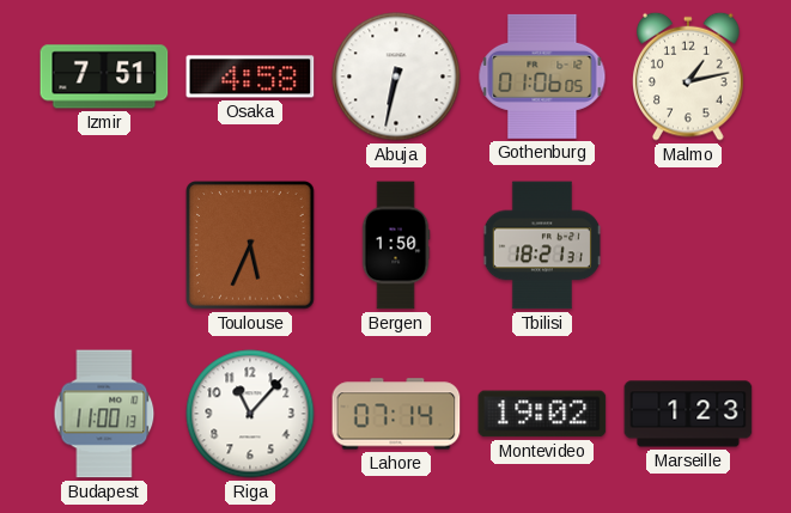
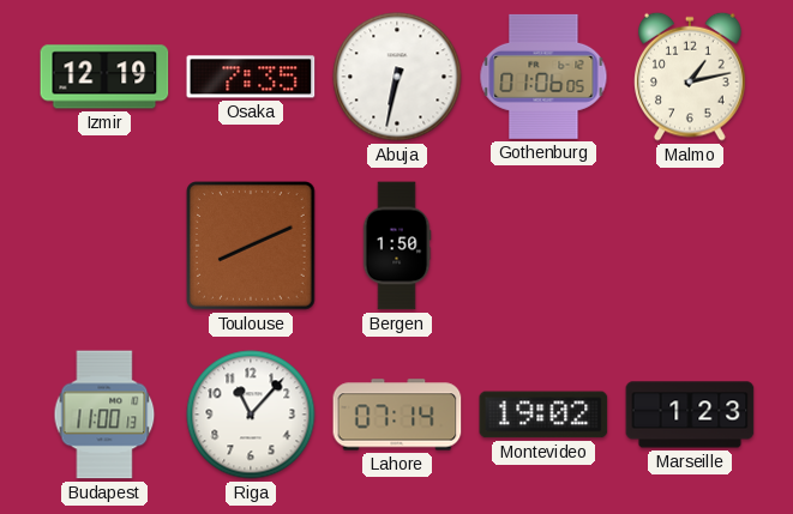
Izmir: 7:51 -> 12:19 (104, 77)
Osaka: 4:58 -> 7:35 (251, 77)
Toulouse: 5:34 -> 8:11 (252, 247)
Tbilisi: 18:21 -> none (542, 245)
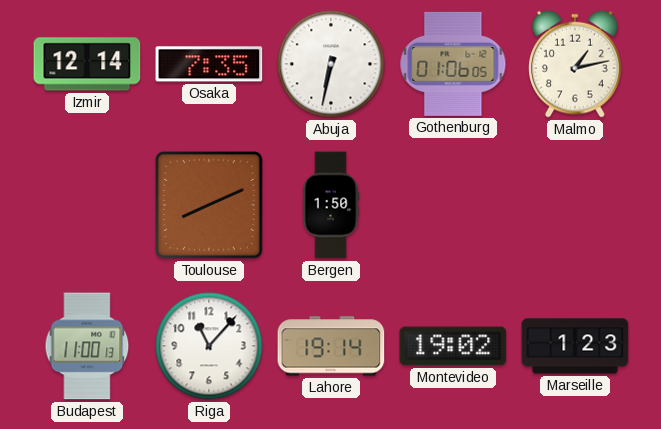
Izmir: 12:19 -> 12:14 (87, 64)
Lahore: 07:14 -> 19:14 (331, 346)
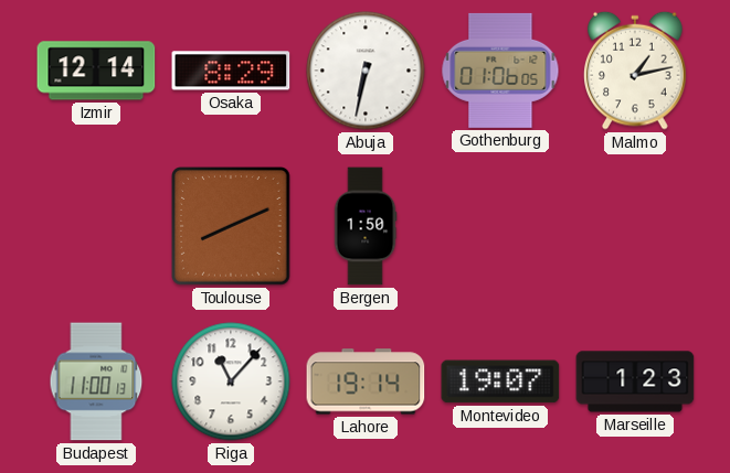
Osaka: 7:35 -> 8:29 (231, 71)
Montevideo: 19:02 -> 19:07 (500, 381)
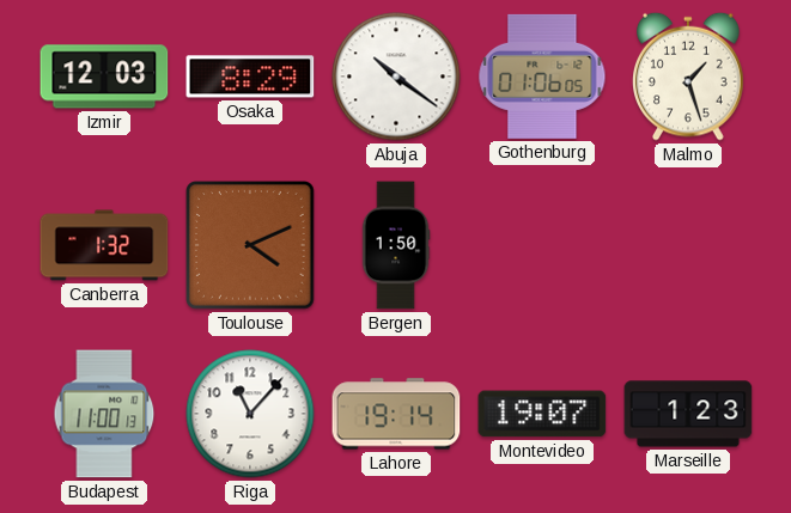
Izmir: 12:14 -> 12:03 (104, 77)
Abuja: 6:32 -> 10:21 (396, 77)
Malmo: 1:13 -> 1:27 (688, 77)
Canberra: none -> 1:32 (104, 245)
Toulouse: 8:11 -> 4:11 (251, 246)
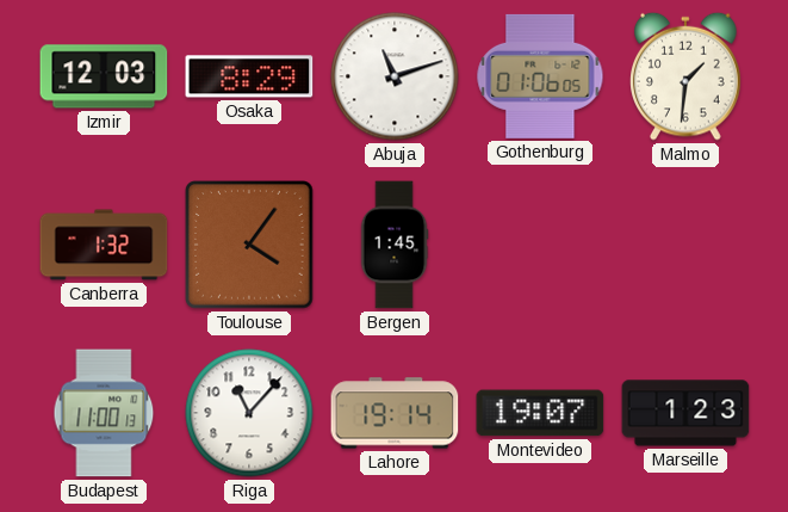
Abuja: 10:21 -> 11:12 (395, 76)
Malmo: 1:27 -> 1:31 (685, 76)
Toulouse: 4:11 -> 4:06 (250, 246)
Bergen: 1:50 -> 1:45 (395, 245)
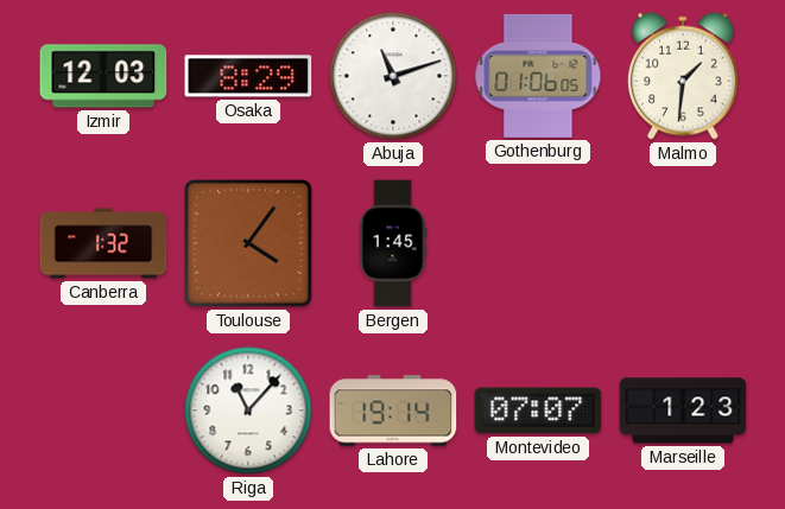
Budapest: 11:00 -> none (104, 413)
Montevideo: 19:07 -> 07:07 (538, 411)
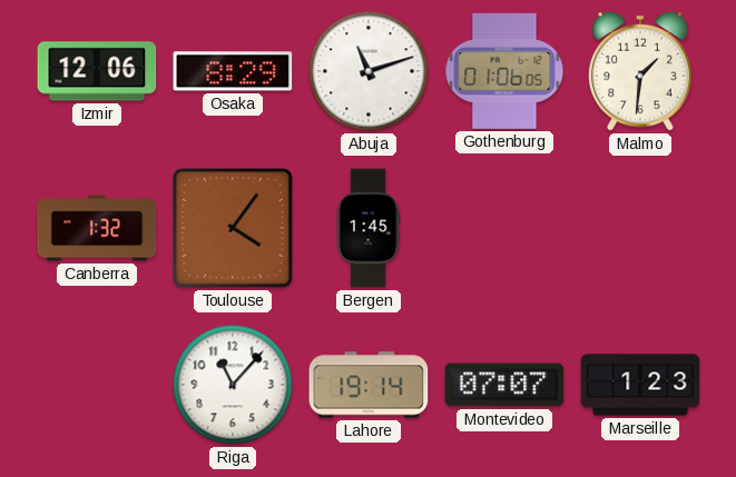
Izmir: 12:03 -> 12:06 (97, 71)
